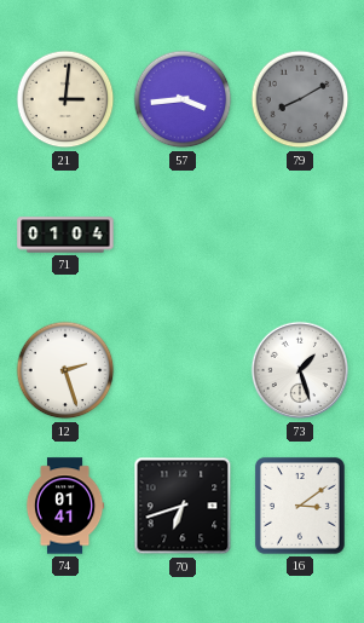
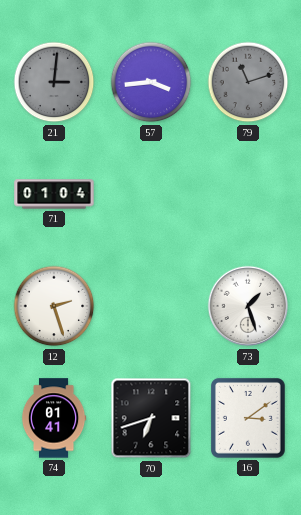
21 dial: cream -> grey (54, 82)
79: 8:10 -> 11:12 (248, 82)
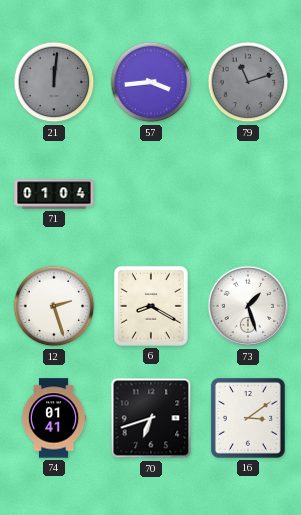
21: 3:01 -> 12:01 (54, 82)
6: none -> 8:20 (151, 306)
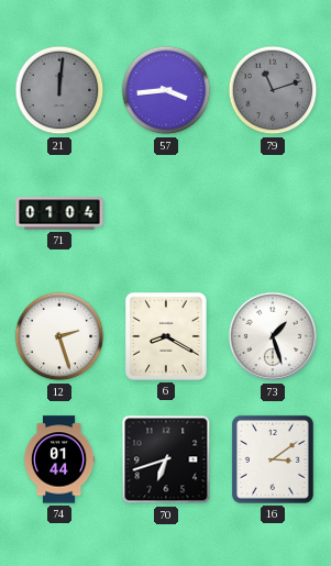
74: 01:41 -> 01:44 (59, 459)
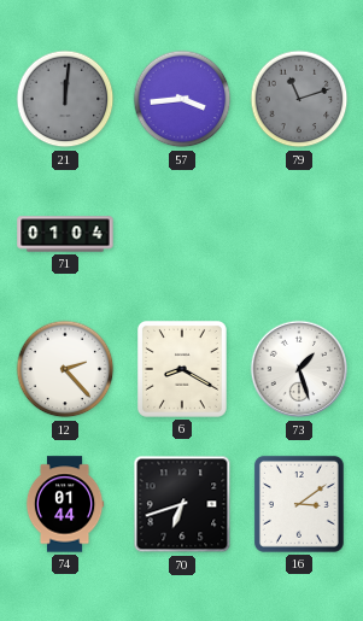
12: 2:27 -> 2:23 (65, 369)
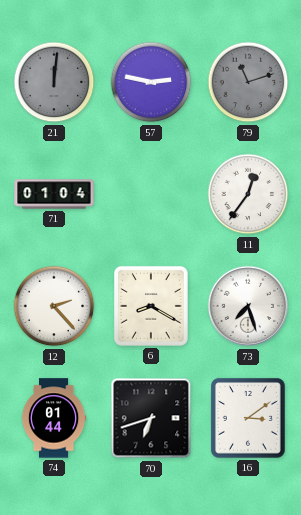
57: 3:44 -> 2:47 (151, 82)
11: none -> 12:36 (248, 194)
73: 1:27 -> 7:27 (248, 306)
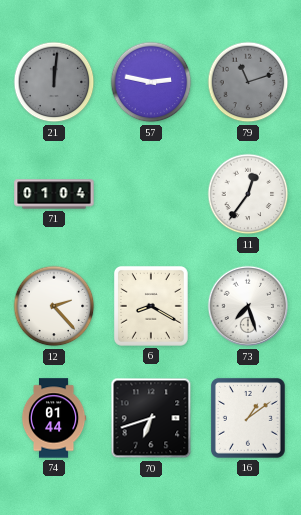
16: 3:09 -> 1:09 (248, 418)
